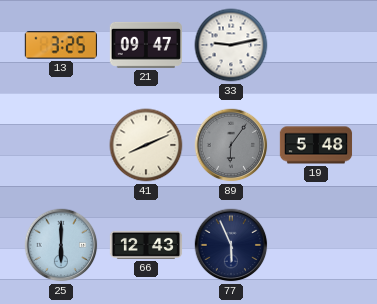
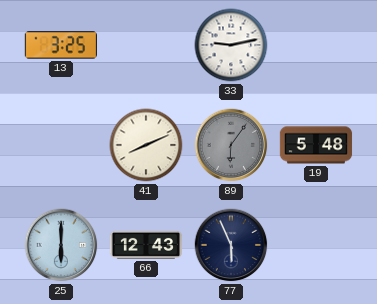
21: 09:47 -> none (145, 45)
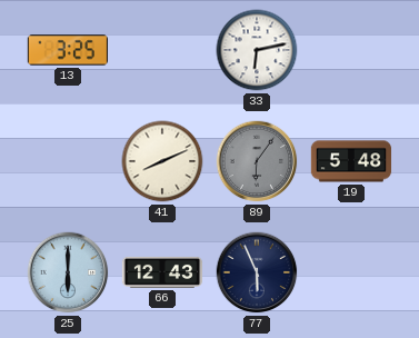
33: 9:13 -> 6:13 (257, 50)
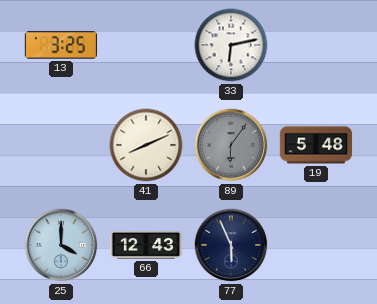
25: 6:00 -> 4:00 (61, 245)
